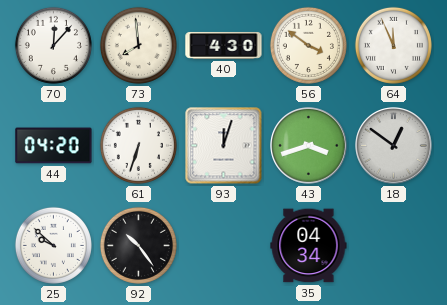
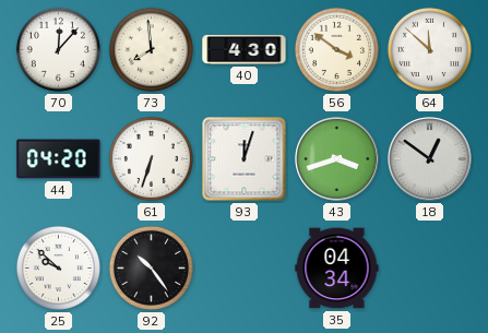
64: 11:56 -> 11:52 (429, 49)
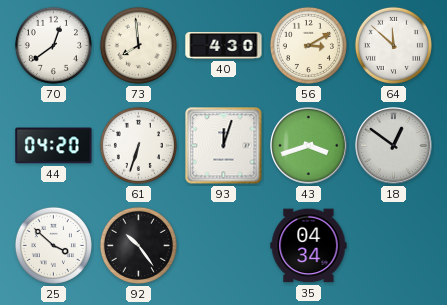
70: 12:07 -> 12:39 (53, 45)
56: 3:51 -> 3:10 (308, 45)
25: 9:52 -> 3:52 (53, 245)
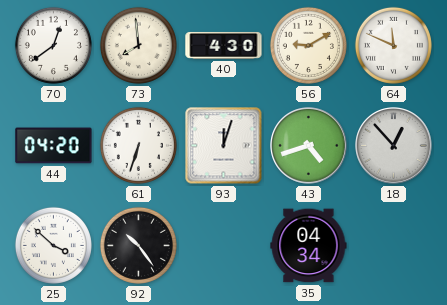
56: 3:10 -> 9:10 (308, 45)
64: 11:52 -> 11:49 (393, 45)
43: 3:42 -> 4:42 (309, 146)
18: 12:51 -> 12:53 (394, 146)
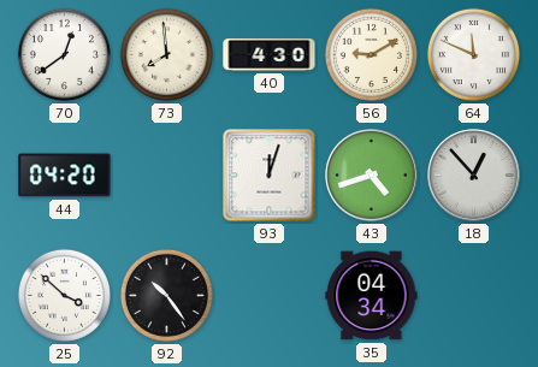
61: 6:33 -> none (138, 145)
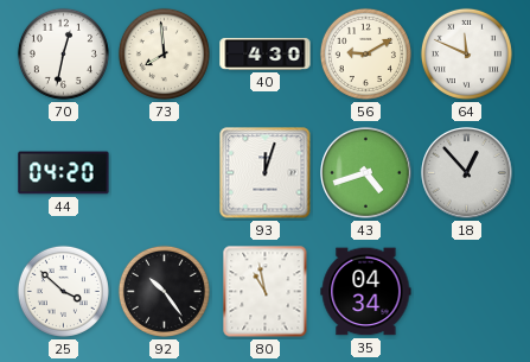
70: 12:39 -> 12:32 (63, 53)
80: none -> 10:58 (266, 292)
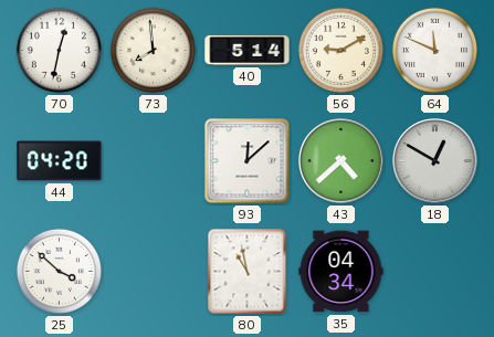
40: 4:30 -> 5:14 (248, 50)
93: 12:03 -> 12:08 (248, 161)
43: 4:42 -> 4:38 (341, 161)
18: 12:53 -> 12:50 (435, 161)
92: 10:24 -> none (164, 291)
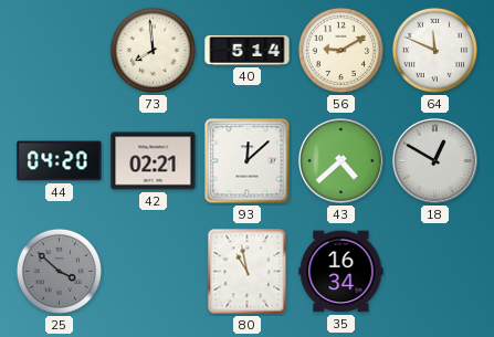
70: 12:32 -> none (59, 50)
42: none -> 02:21 (154, 161)
25 dial: white -> grey (59, 271)
35: 04:34 -> 16:34 (341, 272)
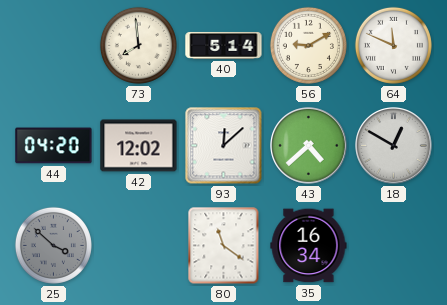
42: 02:21 -> 12:02 (139, 146)
80: 10:58 -> 11:21 (224, 246)
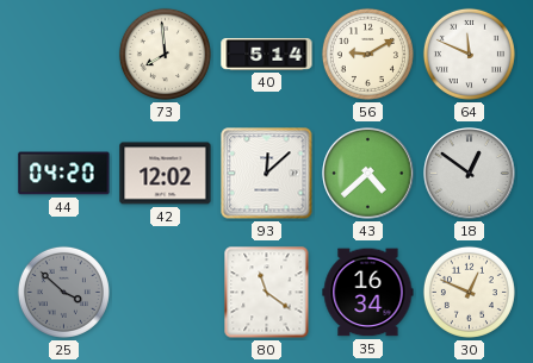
18: 12:50 -> 12:51 (470, 174)
30: none -> 12:49 (469, 292)
